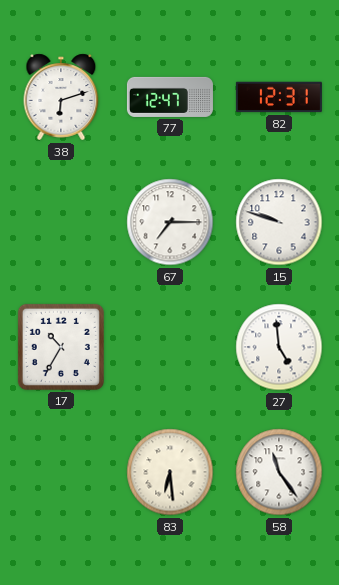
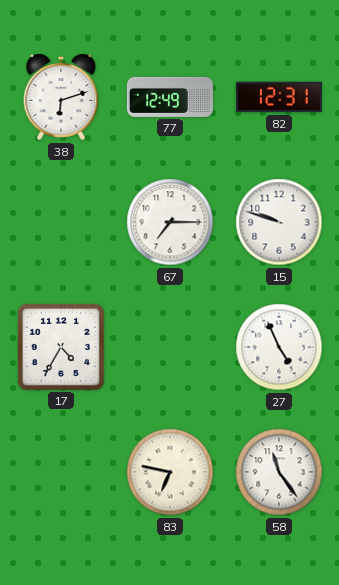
77: 12:47 -> 12:49 (170, 97)
17: 10:35 -> 4:35 (61, 347)
27: 4:59 -> 4:56 (279, 347)
83: 6:29 -> 6:47 (170, 472)
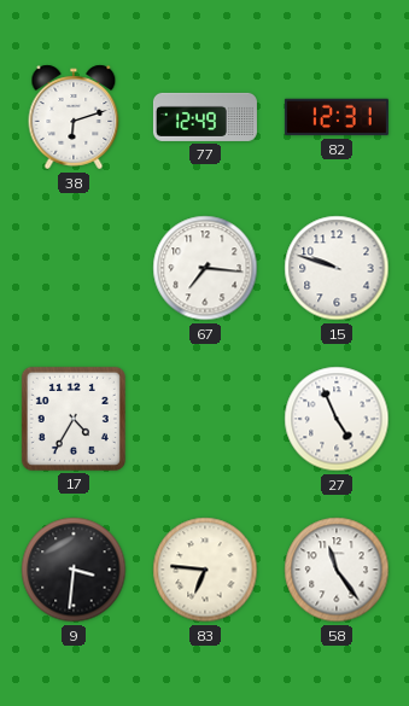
67: 7:15 -> 7:16 (205, 268)
9: none -> 3:31 (74, 570)
83: 6:47 -> 6:46 (205, 570)
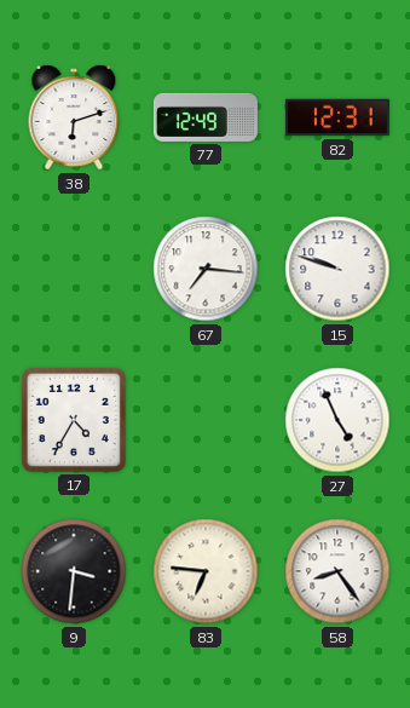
58: 11:24 -> 8:24 (337, 571)
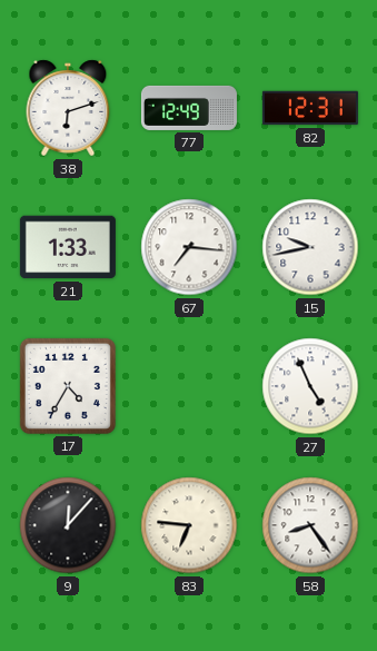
21: none -> 1:33 (68, 247)
15: 9:48 -> 9:43 (310, 247)
9: 3:31 -> 12:07 (68, 525)
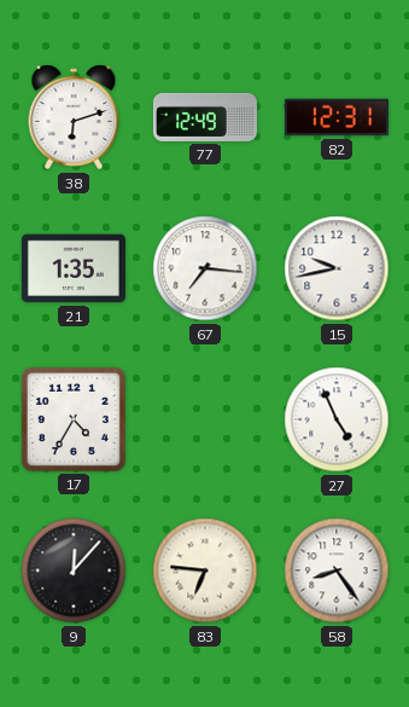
21: 1:33 -> 1:35 (74, 268)
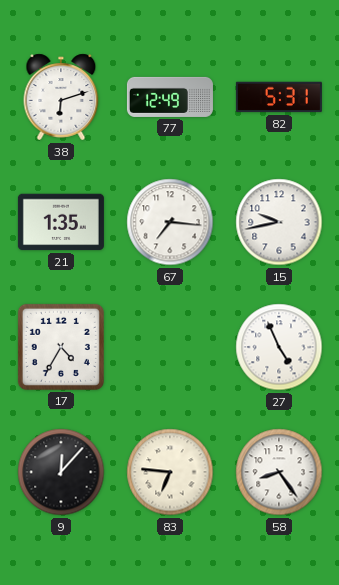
82: 12:31 -> 5:31 (279, 97)
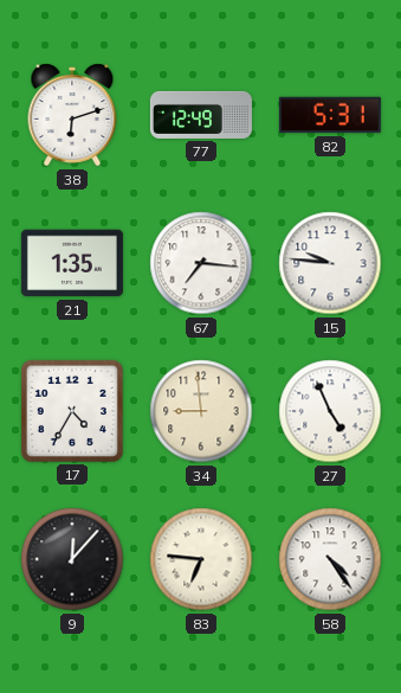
15: 9:43 -> 9:46 (330, 263)
34: none -> 8:59 (201, 411)
58: 8:24 -> 4:24 (330, 559)
